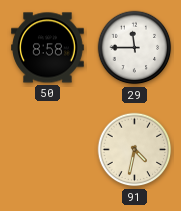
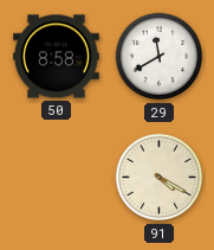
29: 11:45 -> 11:40 (160, 57)
91: 4:32 -> 4:20 (160, 178)
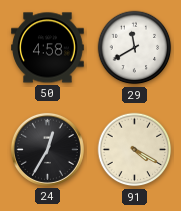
50: 8:58 -> 4:58 (48, 48)
24: none -> 12:35 (47, 149)
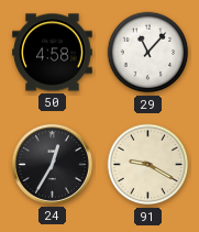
29: 11:40 -> 11:07 (148, 53)
91: 4:20 -> 9:20 (148, 165)
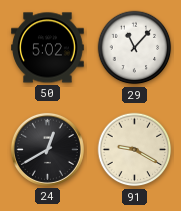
50: 4:58 -> 5:02 (48, 48)
24: 12:35 -> 12:40 (47, 149)
